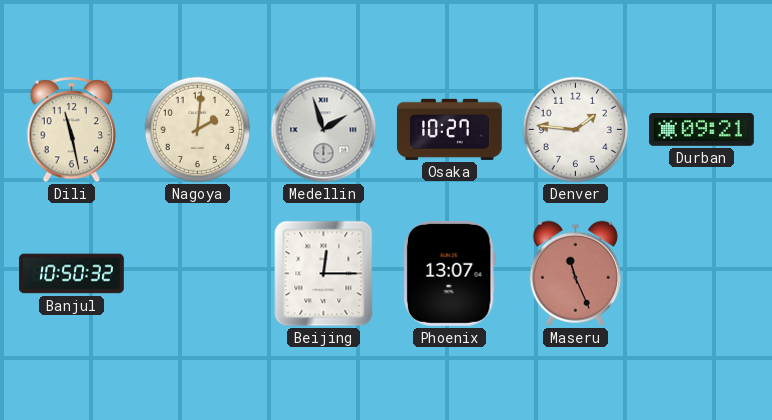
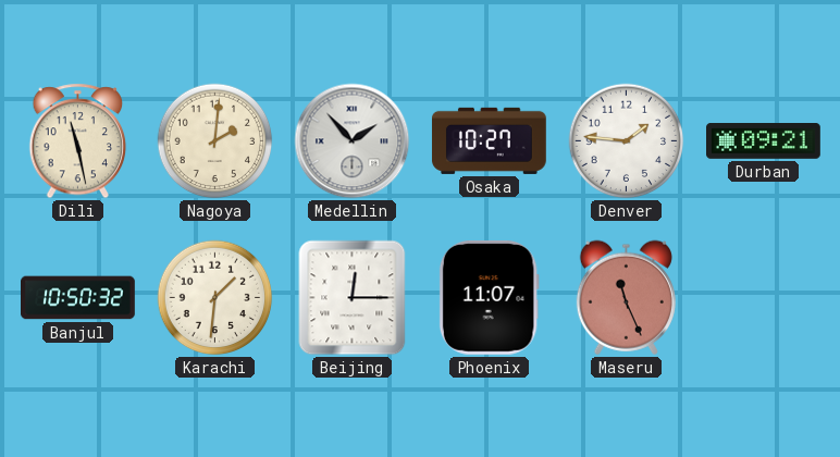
Medellin: 1:57 -> 1:53 (353, 141)
Karachi: none -> 1:31 (215, 298)
Phoenix: 13:07 -> 11:07 (489, 297)
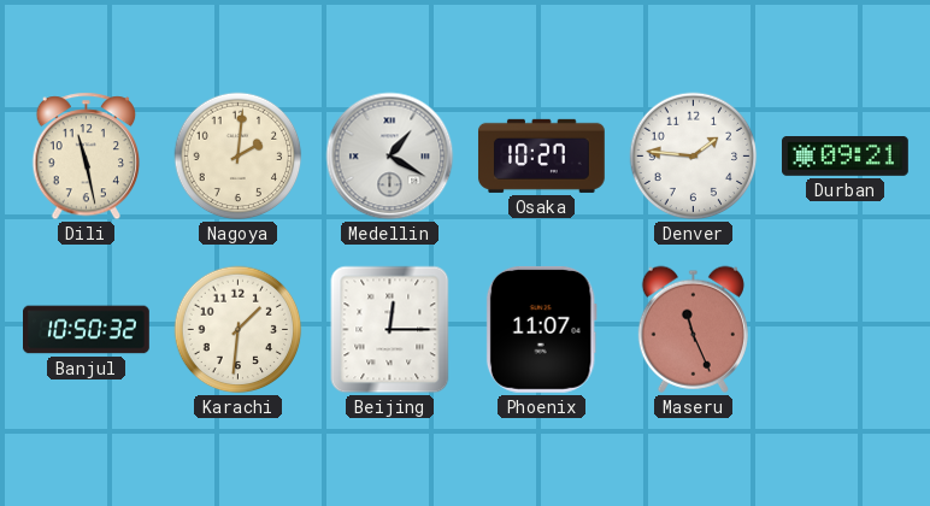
Medellin: 1:53 -> 1:20 (390, 157)
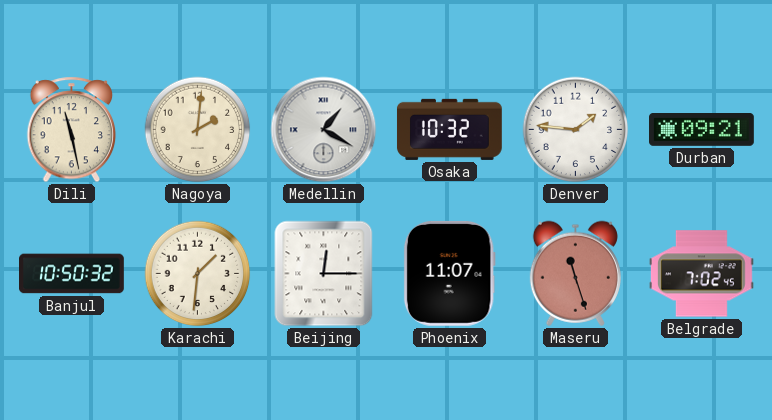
Osaka: 10:27 -> 10:32 (449, 129)
Maseru: 11:26 -> 11:27 (575, 273)
Belgrade: none -> 7:02 (701, 274)
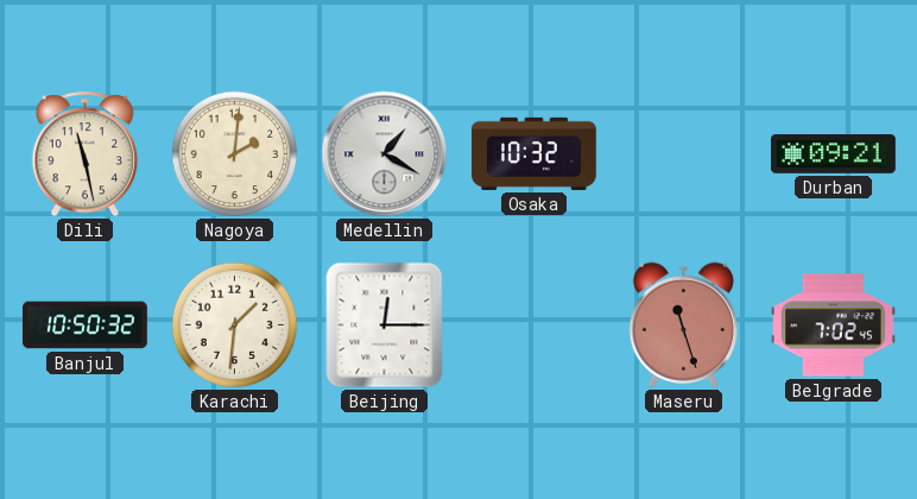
Denver: 1:46 -> none (576, 130)
Phoenix: 11:07 -> none (449, 273)
